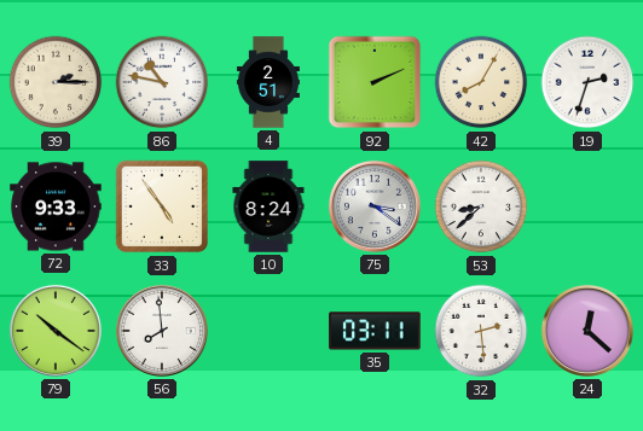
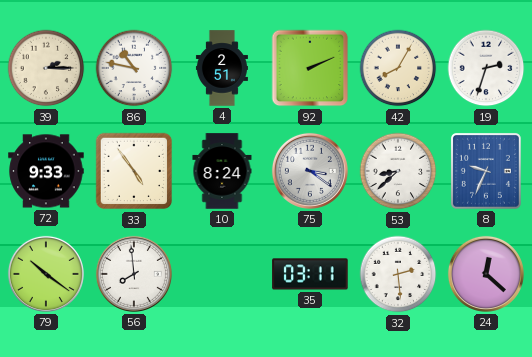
8: none -> 9:34 (486, 171)
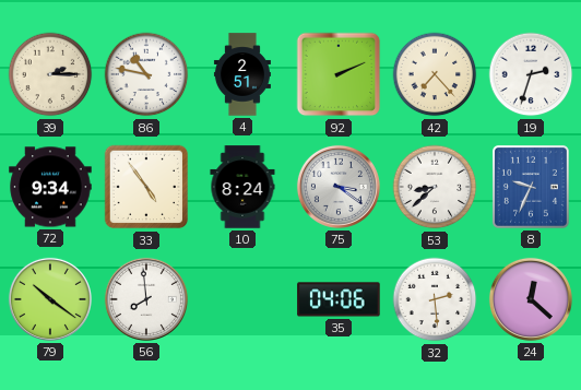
42: 8:05 -> 7:23 (435, 74)
72: 9:33 -> 9:34 (50, 187)
35: 03:11 -> 04:06 (339, 299)
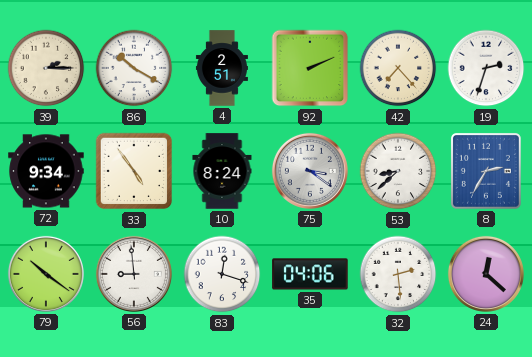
86: 10:47 -> 10:20 (134, 68)
8: 9:34 -> 2:35 (486, 171)
56: 7:59 -> 8:59 (134, 274)
83: none -> 12:18 (222, 274)
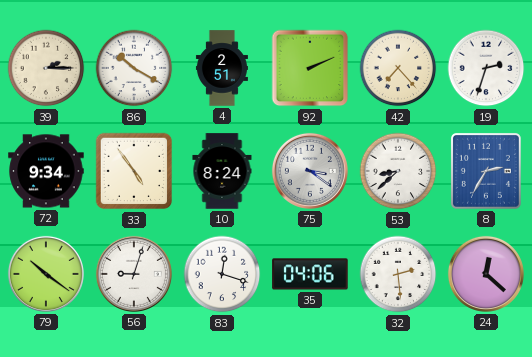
56: 8:59 -> 9:03 (134, 274)
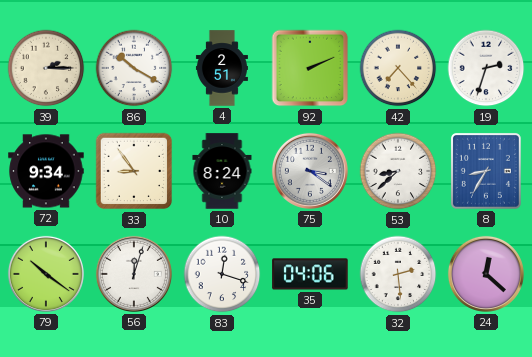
33: 4:54 -> 8:54 (134, 171)
8: 2:35 -> 8:35 (486, 171)
56: 9:03 -> 12:03 (134, 274)
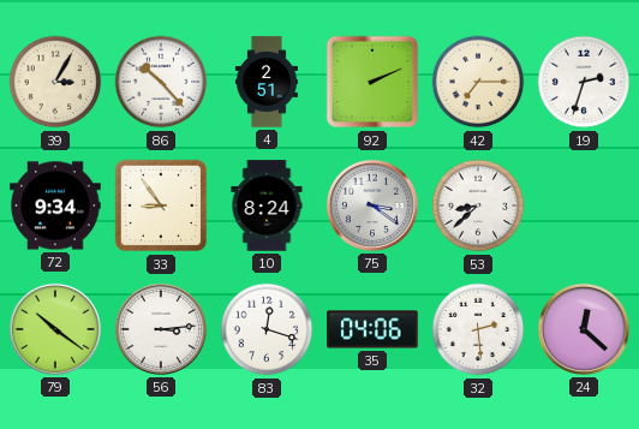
39: 2:15 -> 3:05 (55, 82)
86: 10:20 -> 10:23 (161, 82)
42: 7:23 -> 7:15 (478, 82)
8: 8:35 -> none (486, 171)
56: 12:03 -> 3:14 (161, 329)
